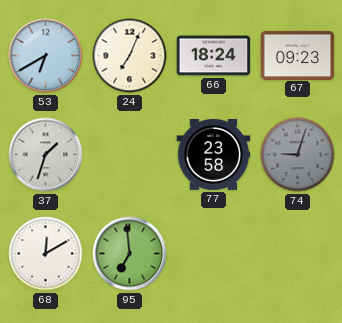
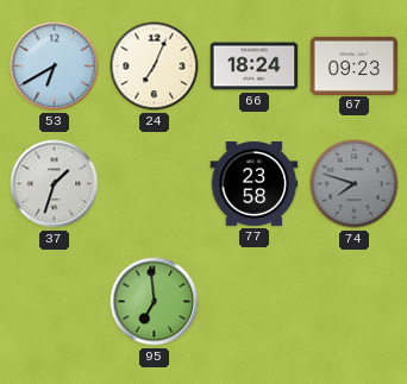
74: 9:03 -> 7:48 (355, 184)
68: 12:10 -> none (46, 254)
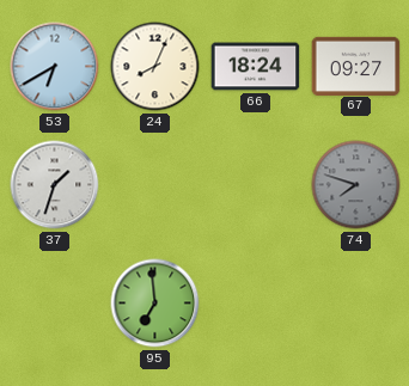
24: 7:04 -> 8:04 (155, 67)
67: 09:23 -> 09:27 (356, 66)
77: 23:58 -> none (255, 183)
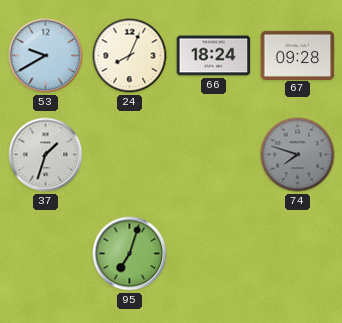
53: 6:40 -> 9:40 (46, 56)
67: 09:27 -> 09:28 (298, 55)
95: 6:59 -> 7:03 (130, 254)
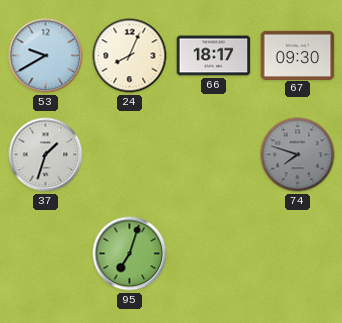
66: 18:24 -> 18:17 (214, 56)
67: 09:28 -> 09:30 (298, 55)
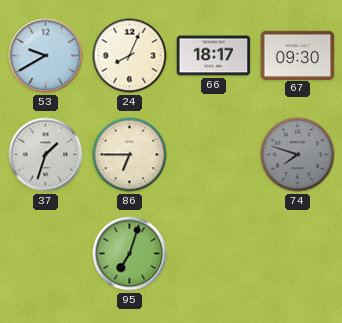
86: none -> 6:45 (130, 155)
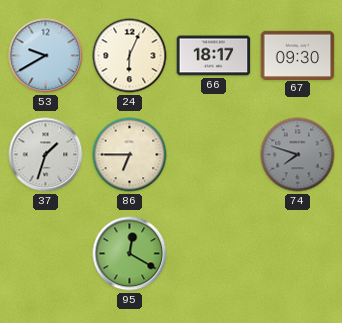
24: 8:04 -> 6:04 (130, 56)
95: 7:03 -> 12:20 (130, 254)
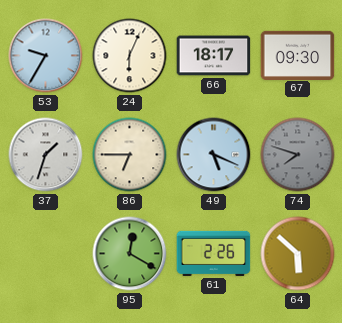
53: 9:40 -> 9:35 (46, 56)
49: none -> 5:19 (214, 155)
61: none -> 2:26 (214, 253)
64: none -> 5:52 (298, 254)
